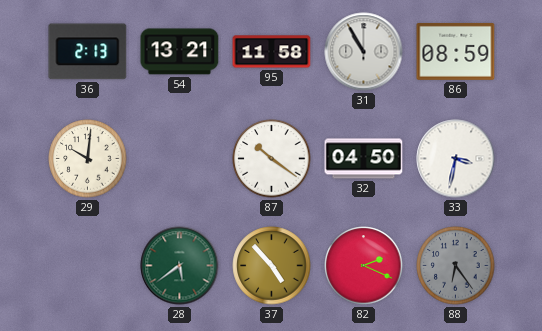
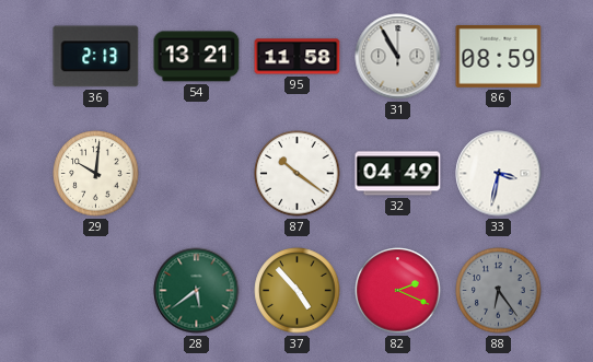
32: 04:50 -> 04:49 (398, 174)
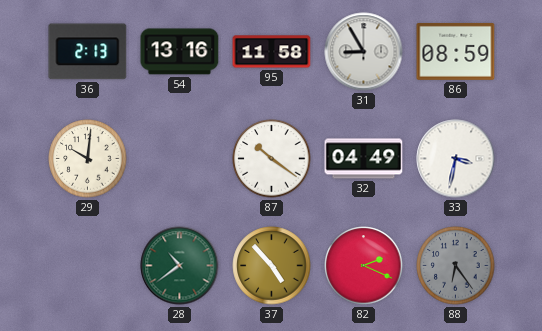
54: 13:21 -> 13:16 (180, 52)
31: 10:55 -> 8:55 (364, 52)
28: 5:39 -> 10:39 (180, 266)
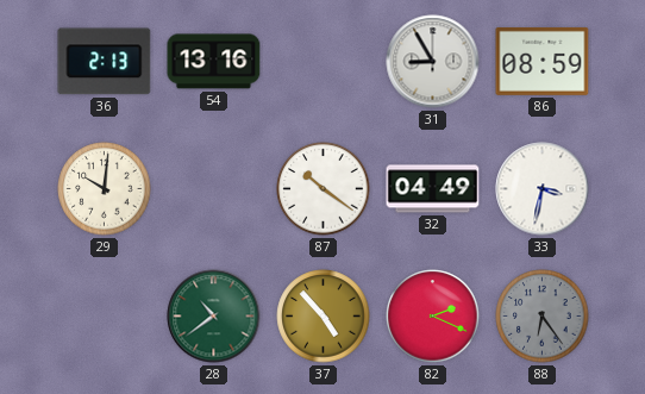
95: 11:58 -> none (272, 52)
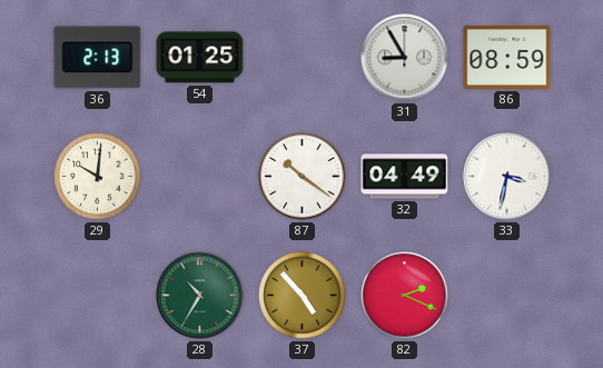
54: 13:16 -> 01:25 (200, 58)
28: 10:39 -> 10:35 (200, 296)
88: 6:24 -> none (543, 317)
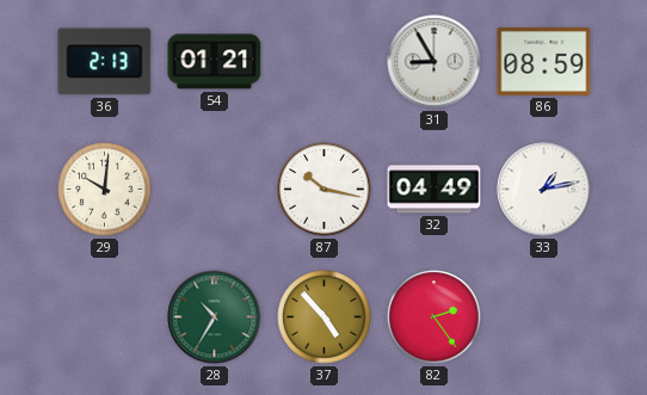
54: 01:25 -> 01:21 (215, 62)
87: 10:21 -> 10:17 (325, 190)
33: 3:32 -> 1:13 (544, 190)
82: 2:19 -> 2:24 (435, 317)
